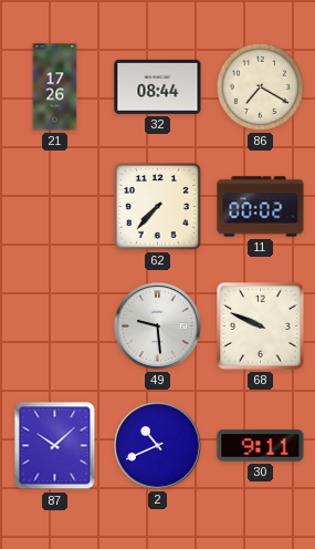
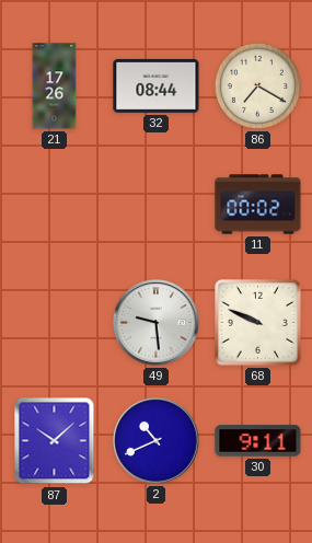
62: 7:37 -> none (158, 207)
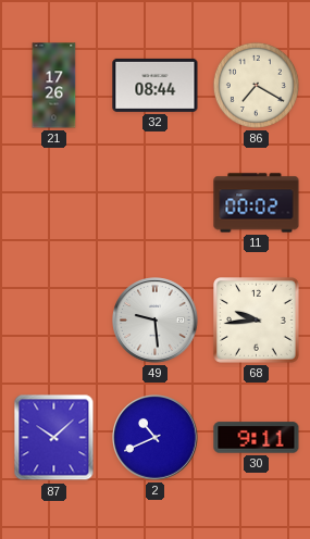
68: 9:49 -> 9:44 (257, 321)
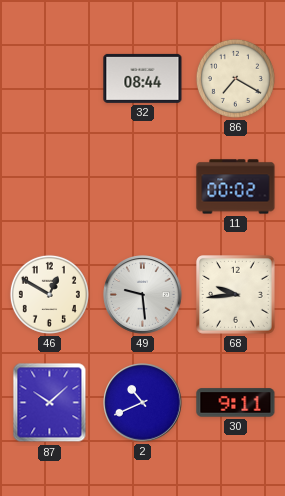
21: 17:26 -> none (54, 86)
46: none -> 12:50 (49, 294)
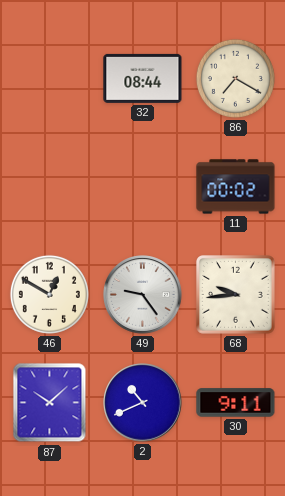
49: 9:29 -> 9:24 (143, 295)
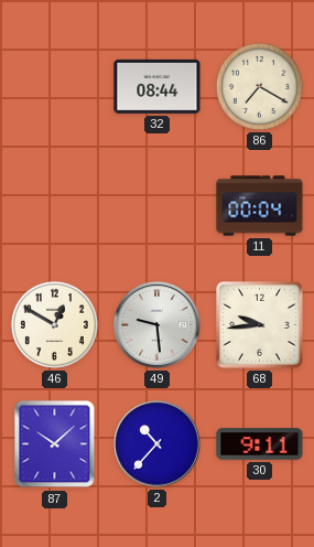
11: 00:02 -> 00:04 (260, 206)
49: 9:24 -> 9:29 (158, 325)
2: 10:41 -> 10:37 (158, 444)
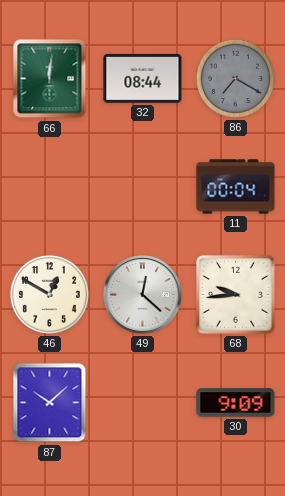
66: none -> 12:01 (50, 79)
86 dial: cream -> grey (235, 78)
49: 9:29 -> 12:22 (143, 295)
2: 10:37 -> none (158, 444)
30: 9:11 -> 9:09 (236, 403)
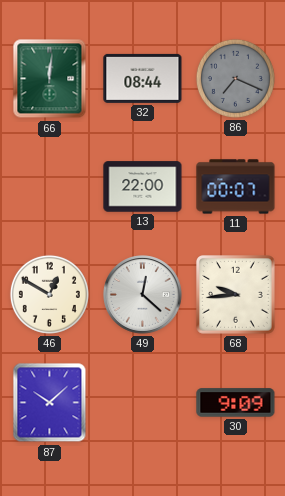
86: 7:20 -> 7:19 (235, 78)
13: none -> 22:00 (143, 187)
11: 00:04 -> 00:07 (236, 187)
